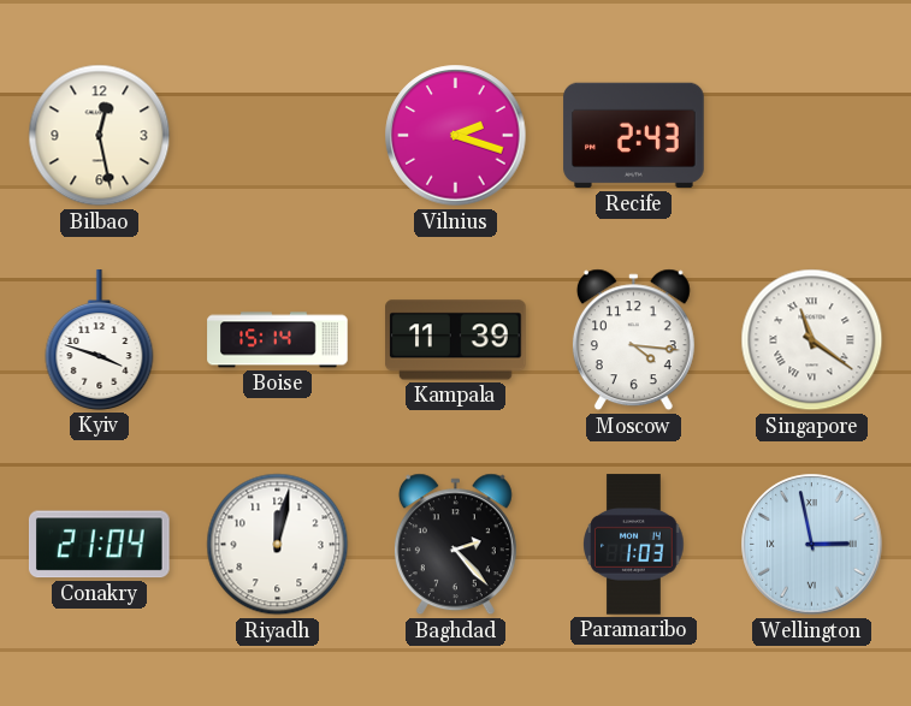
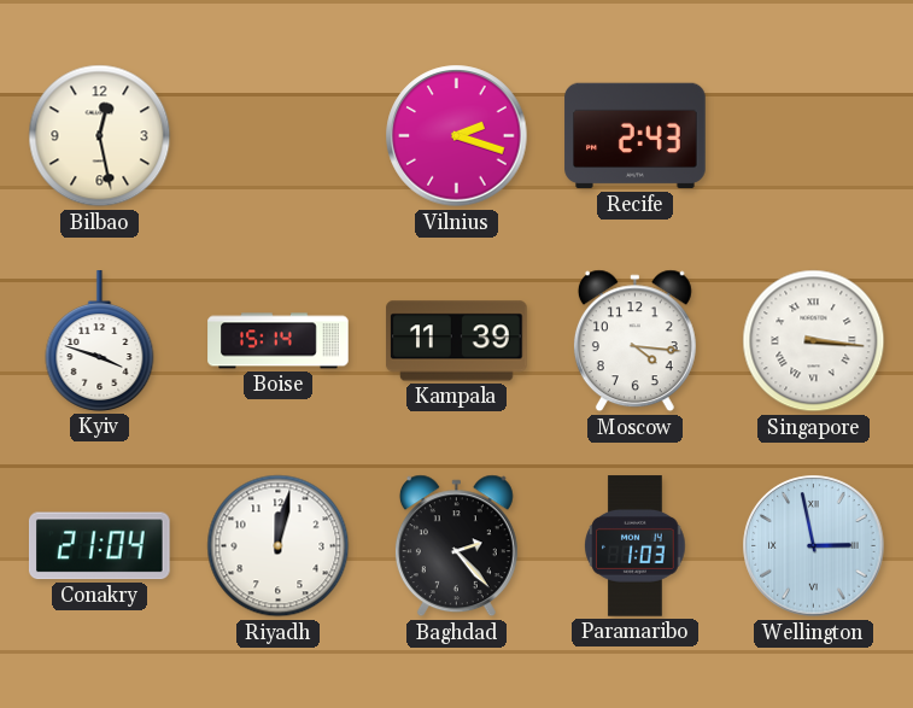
Singapore: 11:21 -> 3:16 (814, 341)
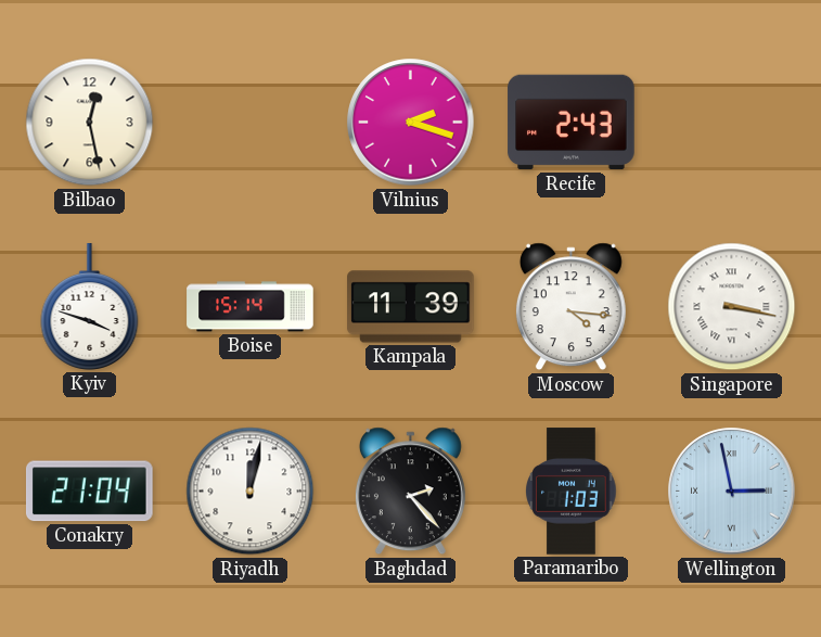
Singapore: 3:16 -> 3:17 (732, 307)
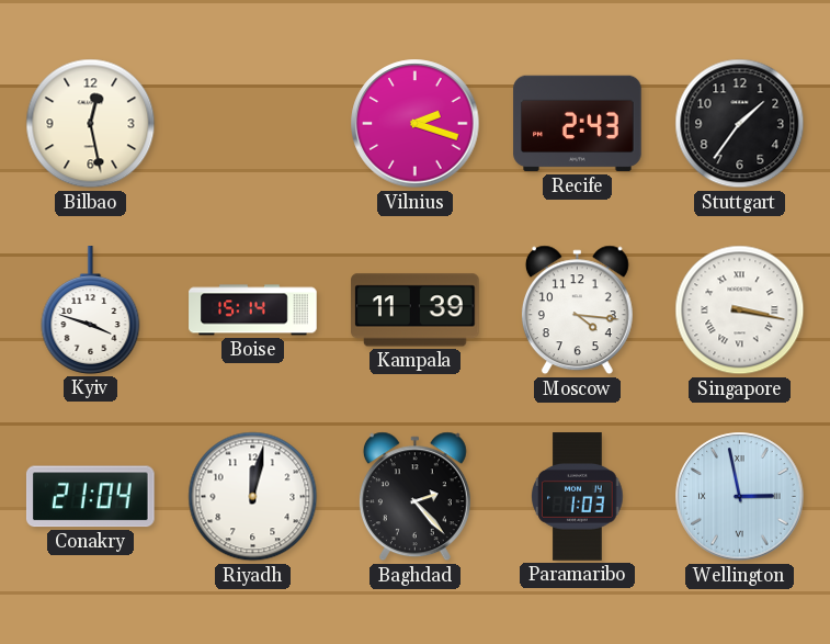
Stuttgart: none -> 1:36 (740, 124)
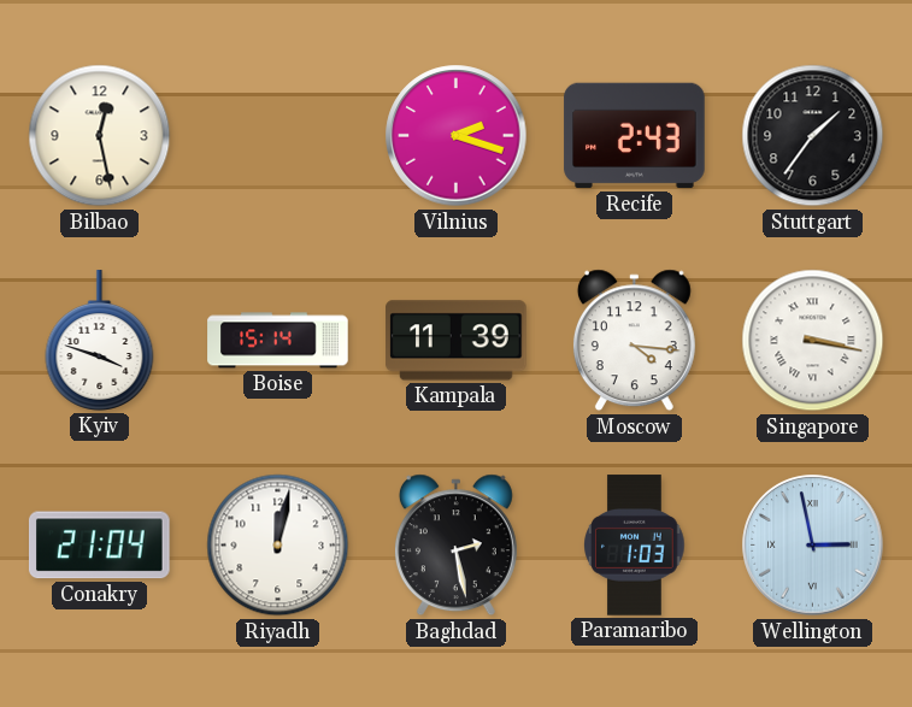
Baghdad: 2:23 -> 2:28 (455, 546)
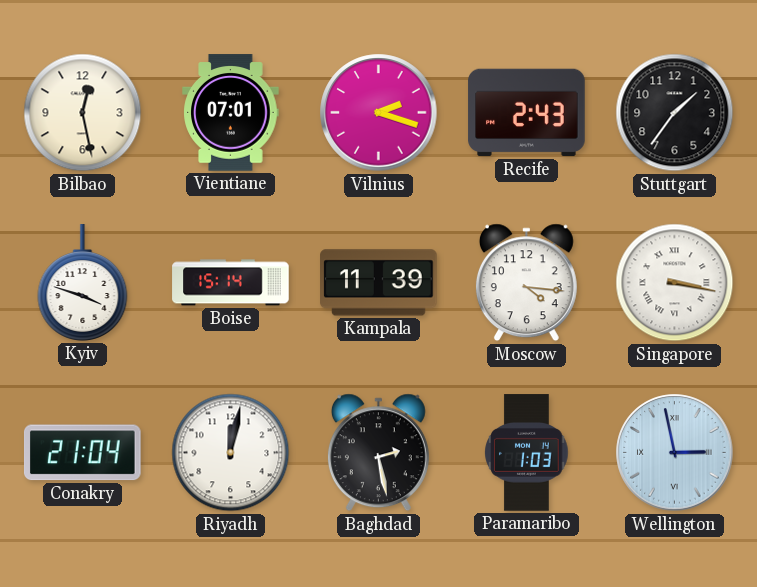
Vientiane: none -> 07:01 (231, 113)
